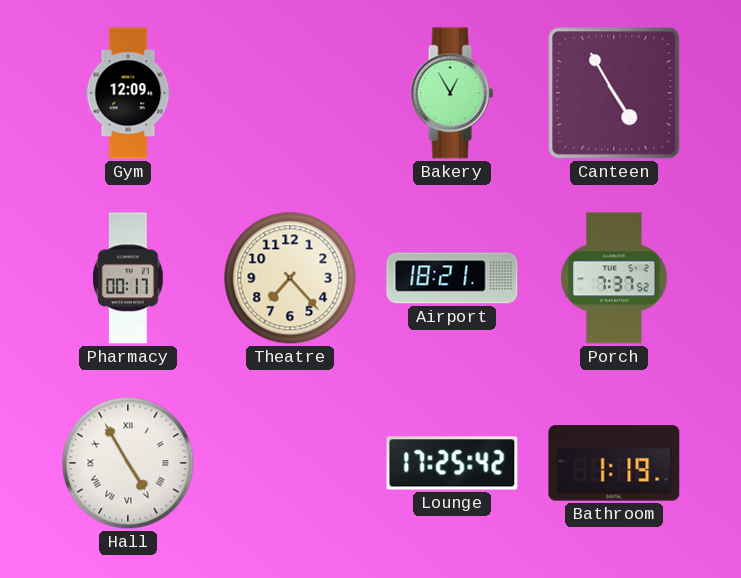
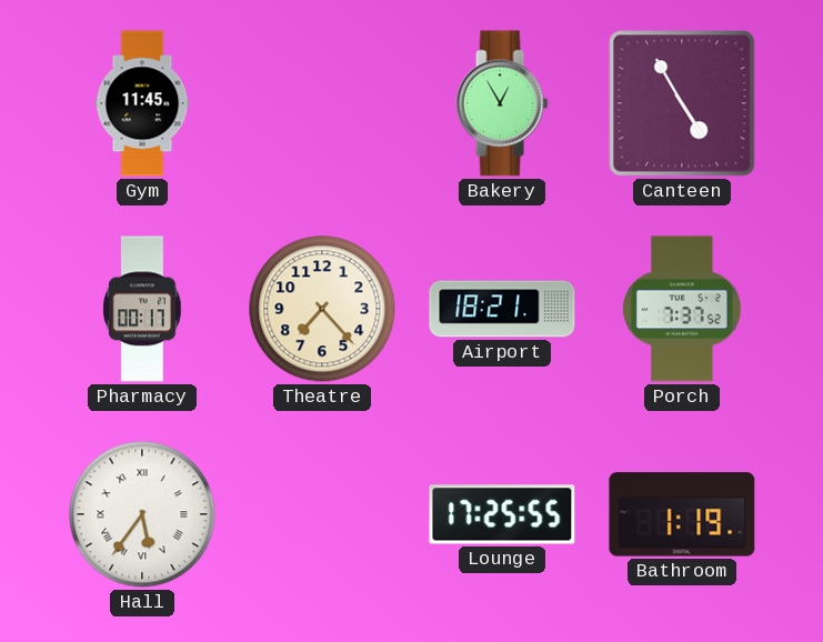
Gym: 12:09 -> 11:45 (142, 103)
Hall: 4:55 -> 5:36 (142, 514)
Lounge: 17:25:42 -> 17:25:55 (502, 514)
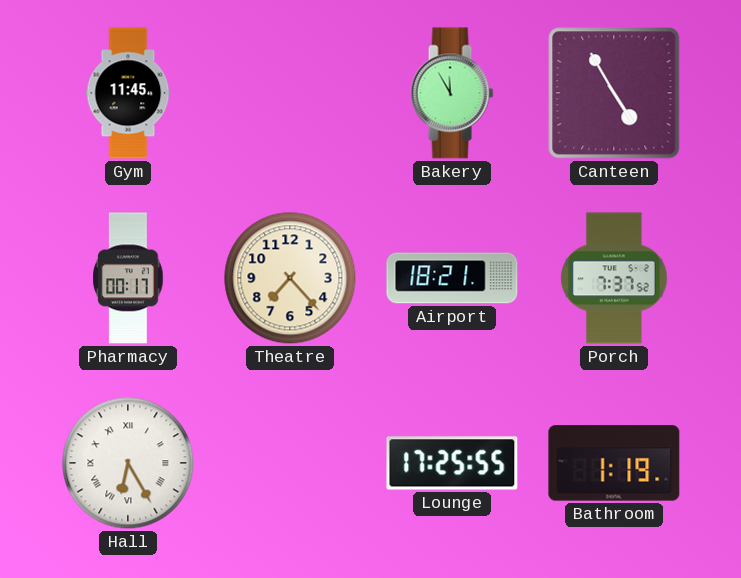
Bakery: 12:55 -> 11:55 (452, 93)
Hall: 5:36 -> 6:25 (128, 463)
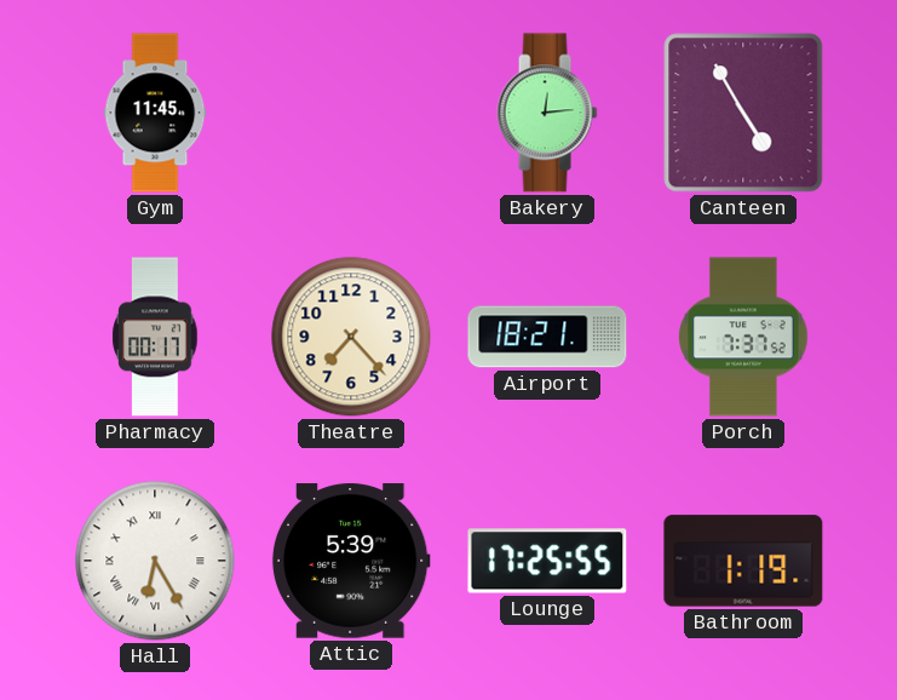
Bakery: 11:55 -> 12:14 (547, 113)
Attic: none -> 5:39 (351, 561)
